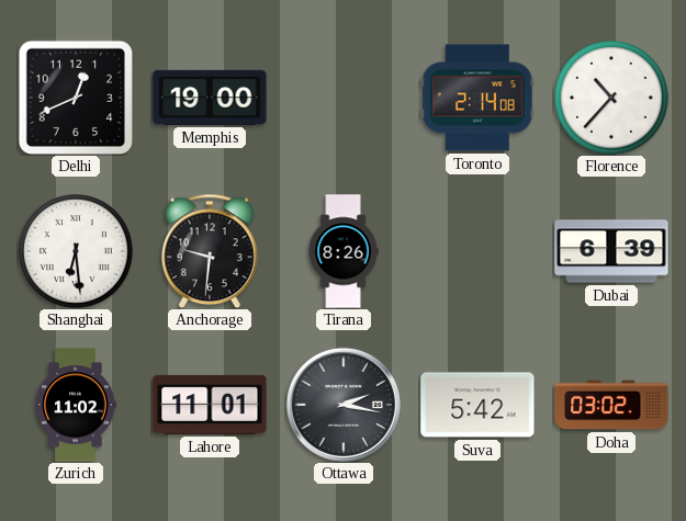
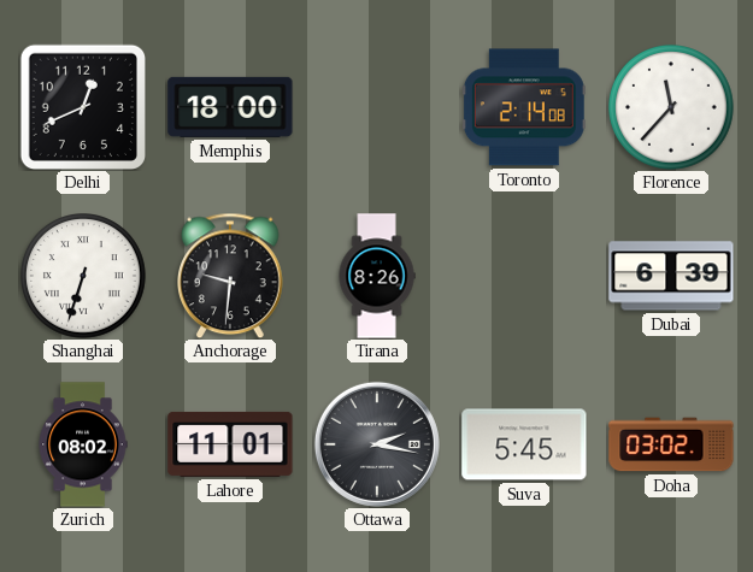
Memphis: 19:00 -> 18:00 (230, 107)
Florence: 10:37 -> 11:37 (672, 108)
Shanghai: 6:29 -> 6:33 (84, 277)
Zurich: 11:02 -> 08:02 (83, 444)
Suva: 5:42 -> 5:45 (524, 444)
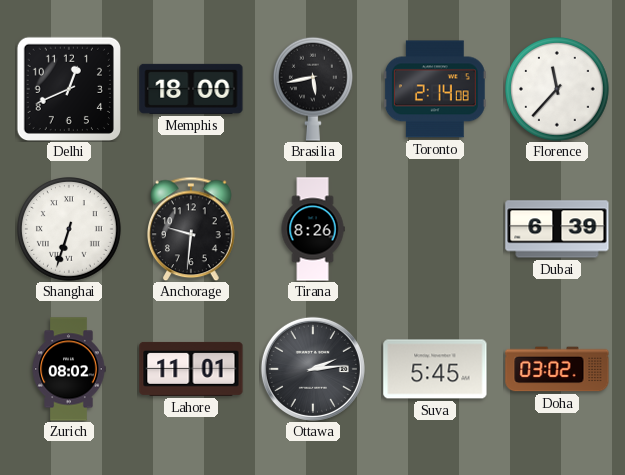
Brasilia: none -> 5:43 (314, 89)
Ottawa: 2:17 -> 2:14 (313, 369)
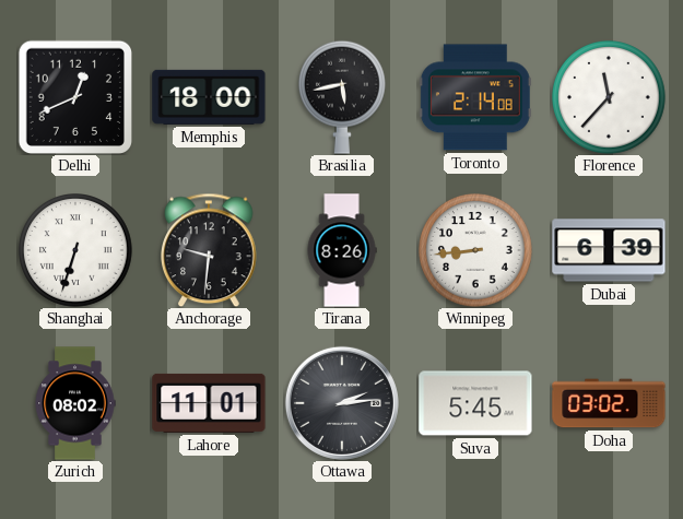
Winnipeg: none -> 8:44 (476, 251)
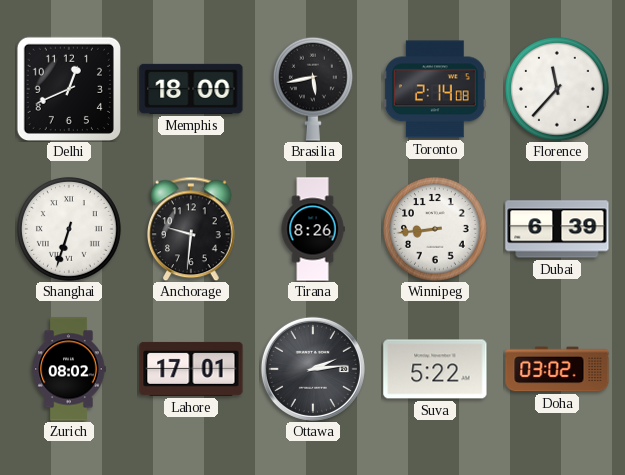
Lahore: 11:01 -> 17:01 (191, 369)
Suva: 5:45 -> 5:22 (435, 369)
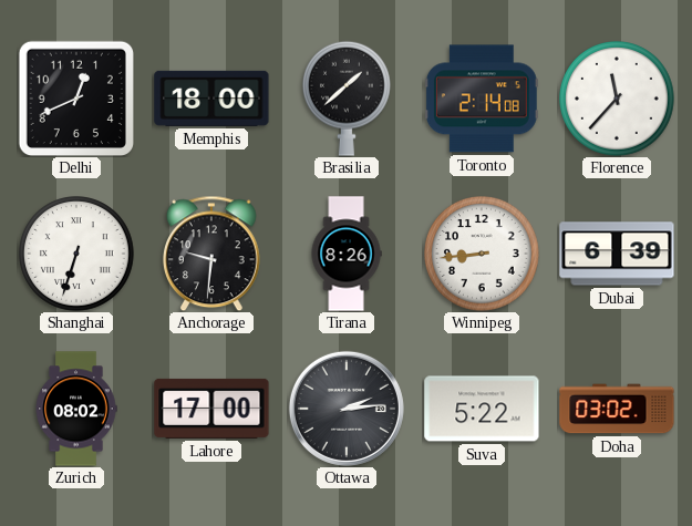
Brasilia: 5:43 -> 1:38 (348, 99)
Lahore: 17:01 -> 17:00 (211, 409)
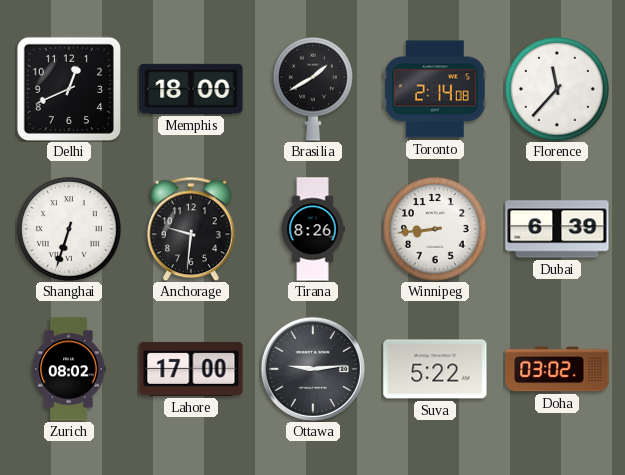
Brasilia: 1:38 -> 1:40 (314, 89)
Ottawa: 2:14 -> 9:14 (313, 369)
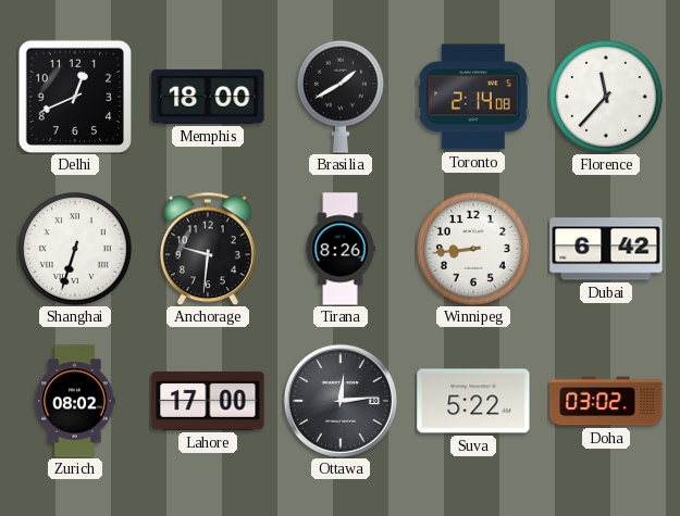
Dubai: 6:39 -> 6:42 (606, 249)
Ottawa: 9:14 -> 12:14 (341, 401)
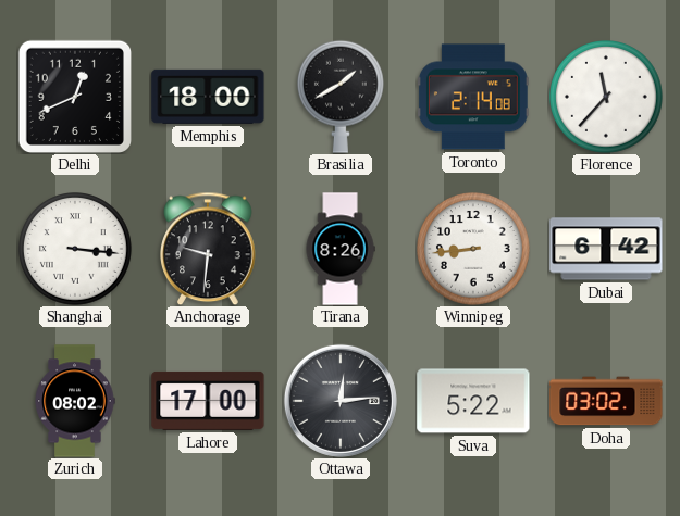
Shanghai: 6:33 -> 3:16 (76, 250)
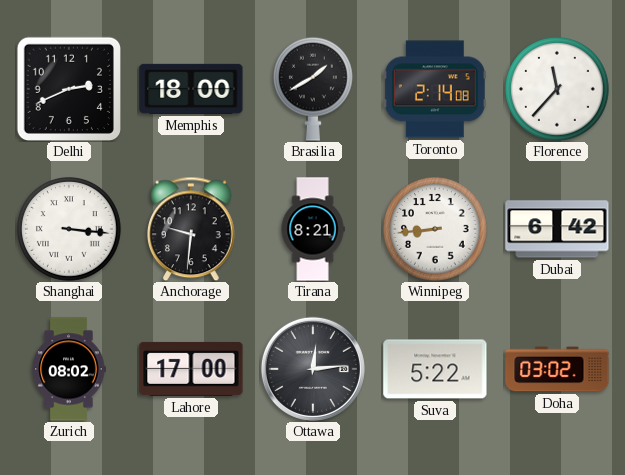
Delhi: 12:41 -> 2:41 (68, 88)
Tirana: 8:26 -> 8:21 (313, 229)
